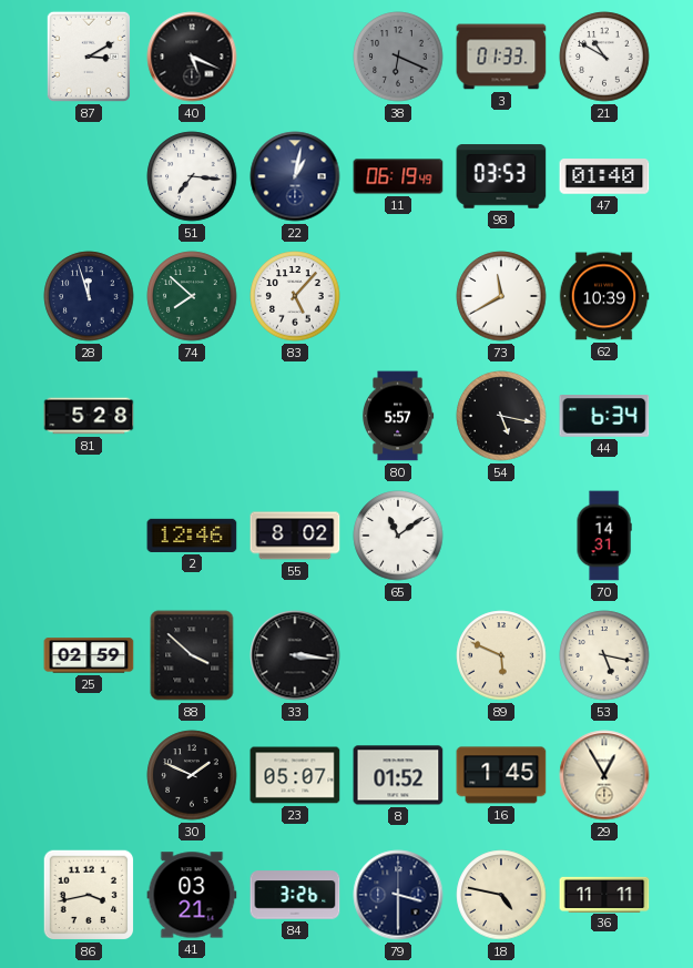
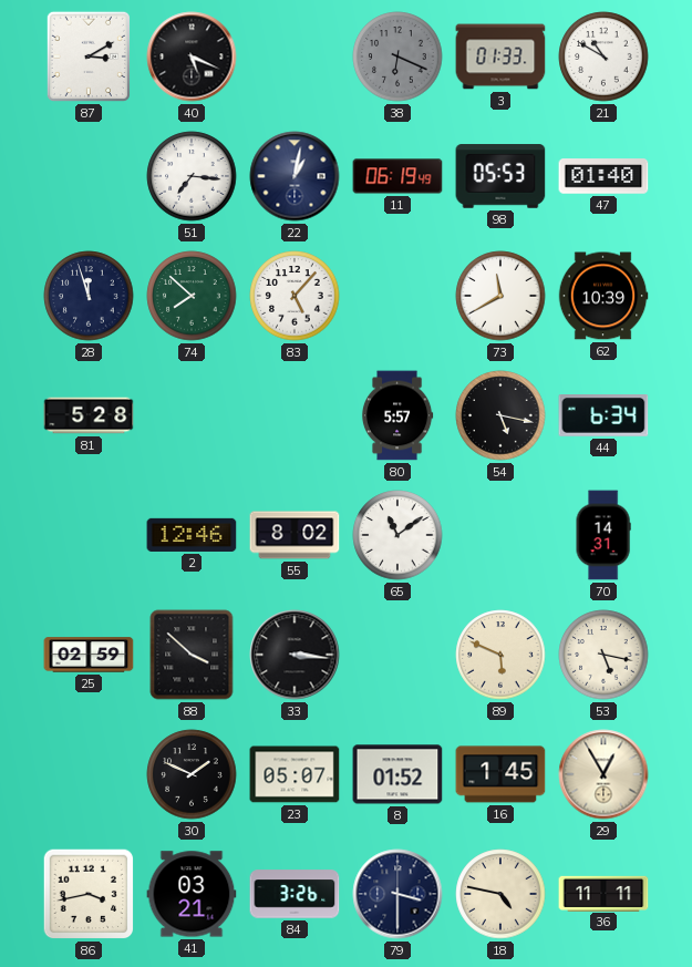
98: 03:53 -> 05:53 (500, 176)
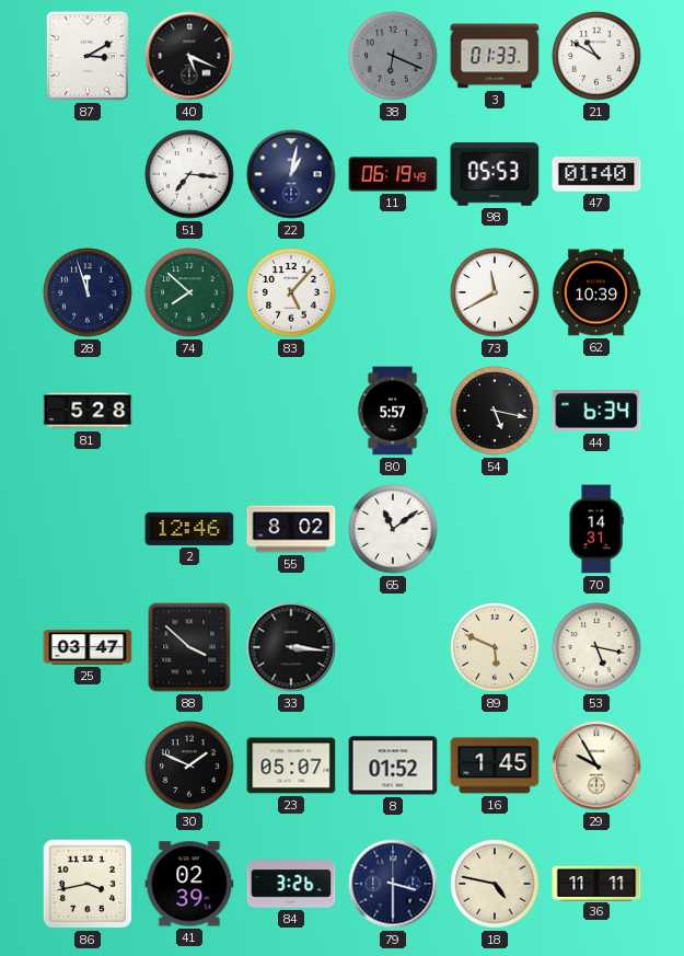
25: 02:59 -> 03:47 (88, 647)
29: 12:55 -> 9:55 (596, 765)
41: 03:21 -> 02:39 (189, 884)
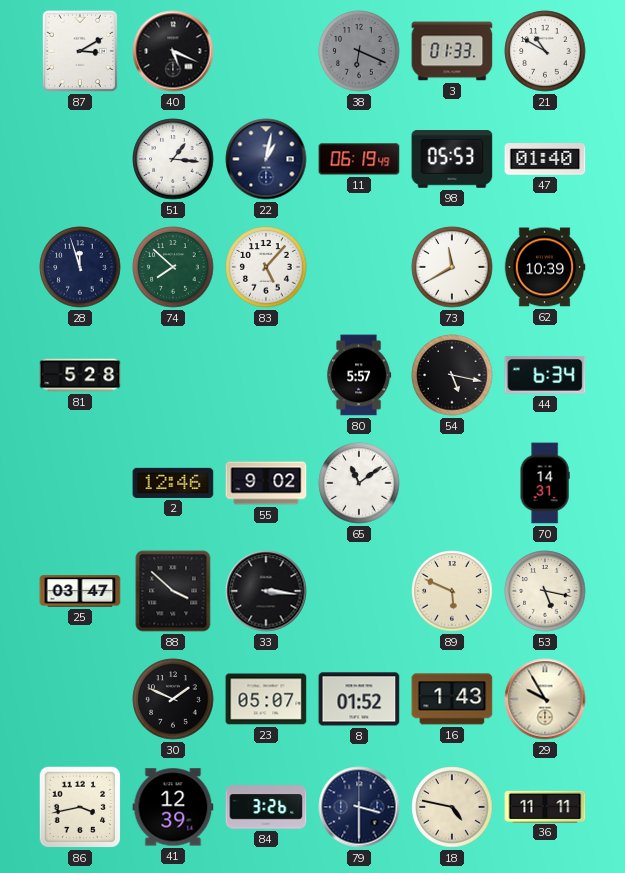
51: 7:16 -> 1:16 (173, 159)
55: 8:02 -> 9:02 (266, 483)
16: 1:45 -> 1:43 (452, 699)
41: 02:39 -> 12:39 (173, 807)
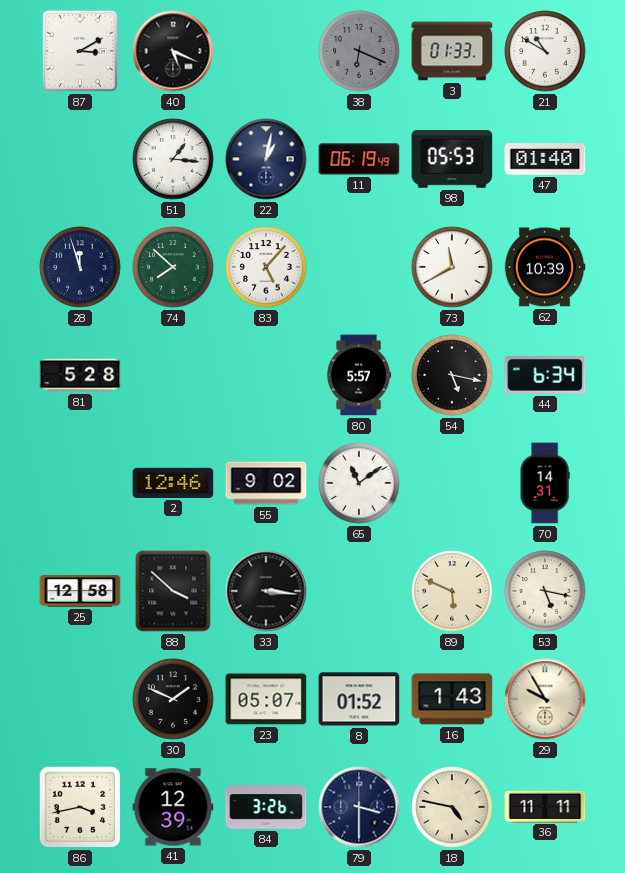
25: 03:47 -> 12:58 (80, 591)
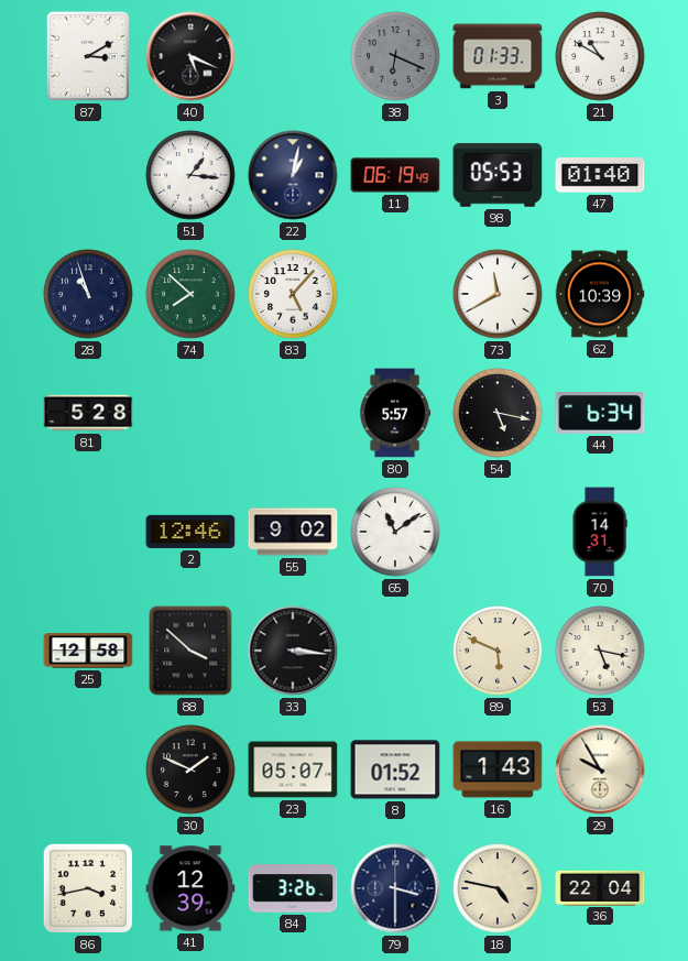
28: 11:57 -> 10:57 (88, 294)
36: 11:11 -> 22:04 (600, 887)
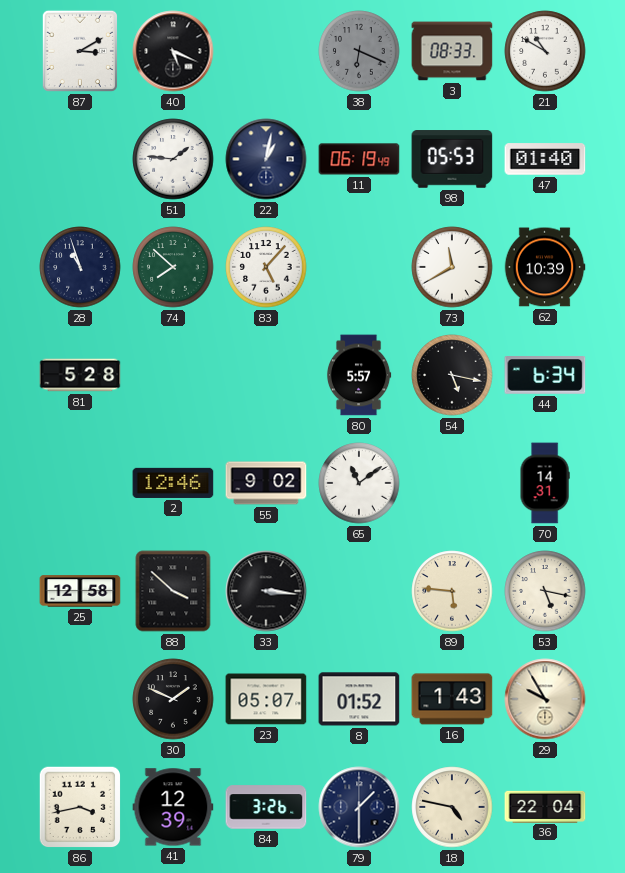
3: 01:33 -> 08:33 (452, 51)
51: 1:16 -> 1:46 (173, 159)
89: 5:49 -> 5:46 (452, 591)
79: 3:30 -> 1:30 (359, 807)
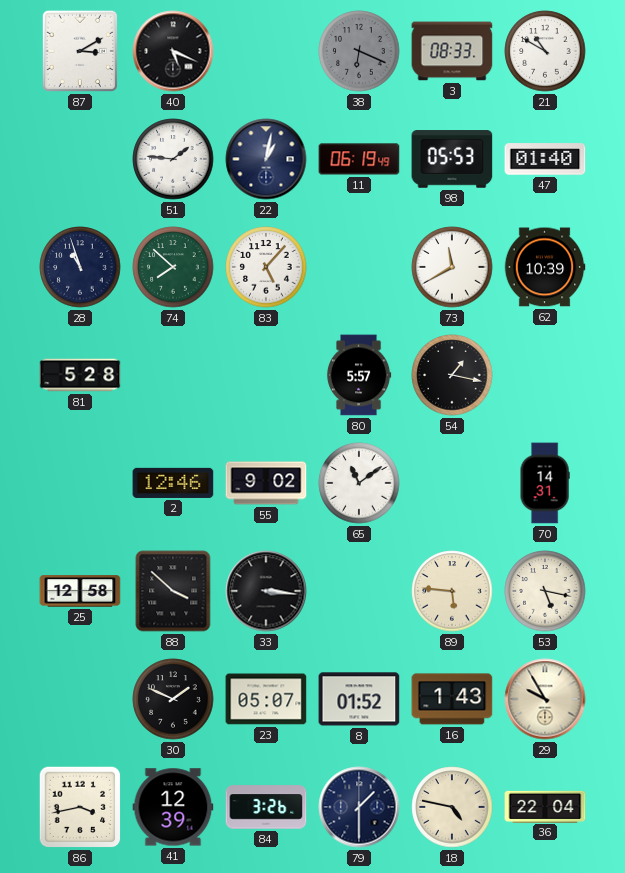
54: 5:17 -> 1:17 (452, 375)
44: 6:34 -> none (545, 376)
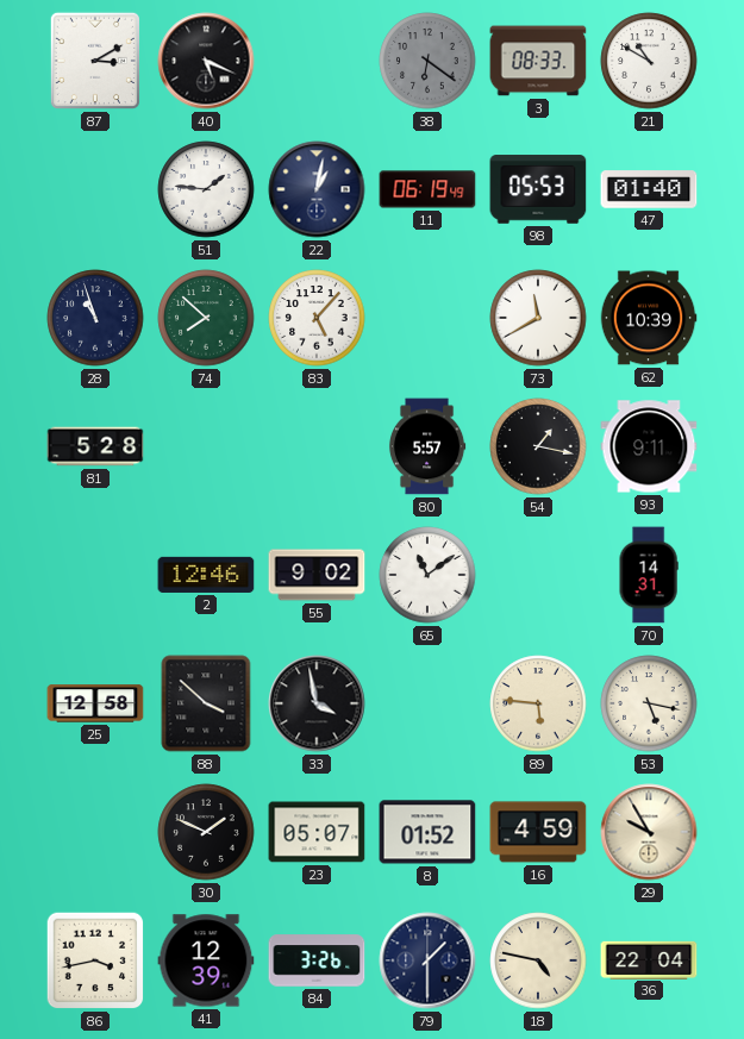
38: 6:19 -> 6:21 (427, 61)
93: none -> 9:11 (649, 446)
33: 3:16 -> 3:58 (317, 703)
16: 1:43 -> 4:59 (538, 832)
